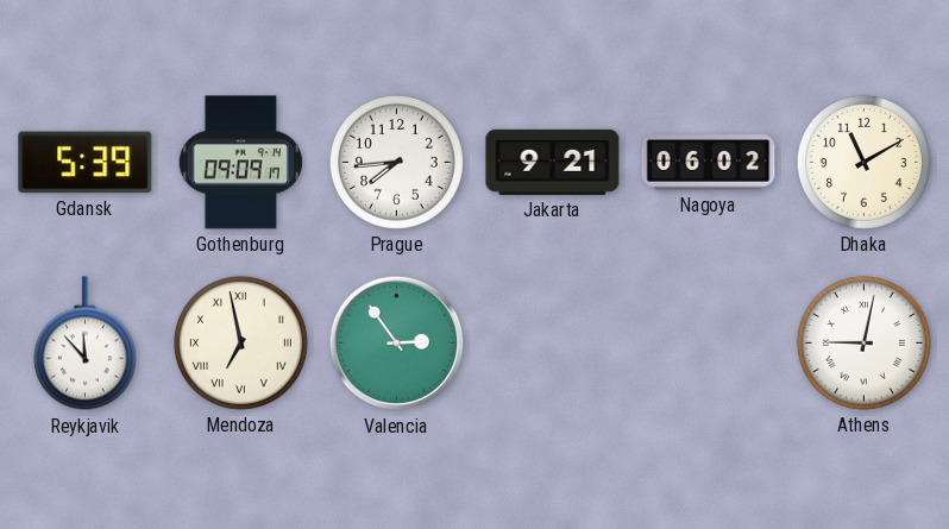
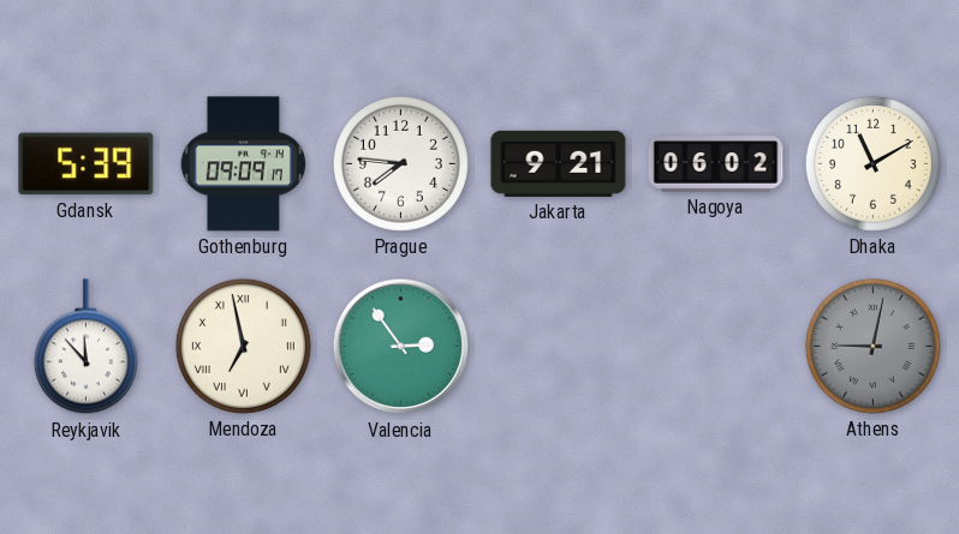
Prague: 7:44 -> 7:46 (400, 163)
Athens dial: white -> grey (872, 346)
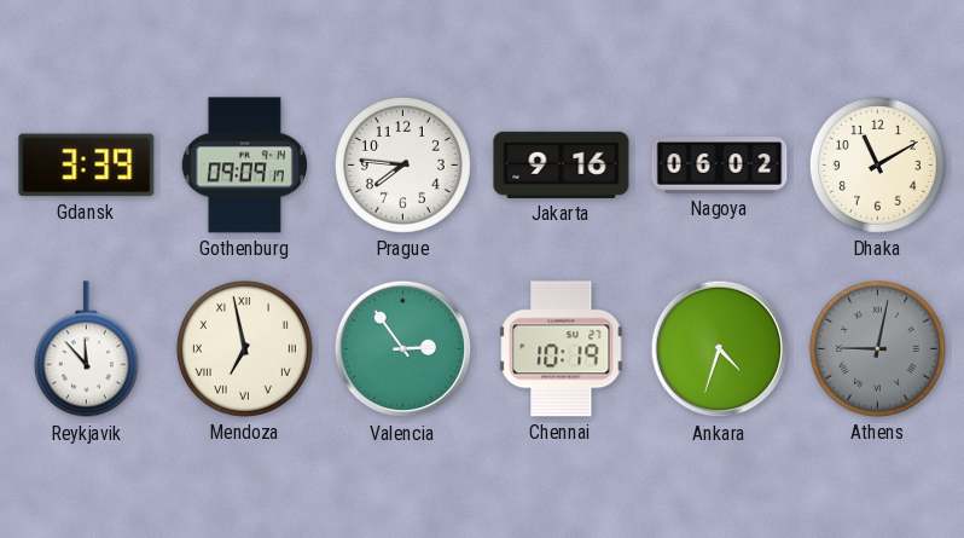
Gdansk: 5:39 -> 3:39 (87, 166)
Jakarta: 9:21 -> 9:16 (562, 164)
Chennai: none -> 10:19 (562, 349)
Ankara: none -> 4:33 (720, 349)
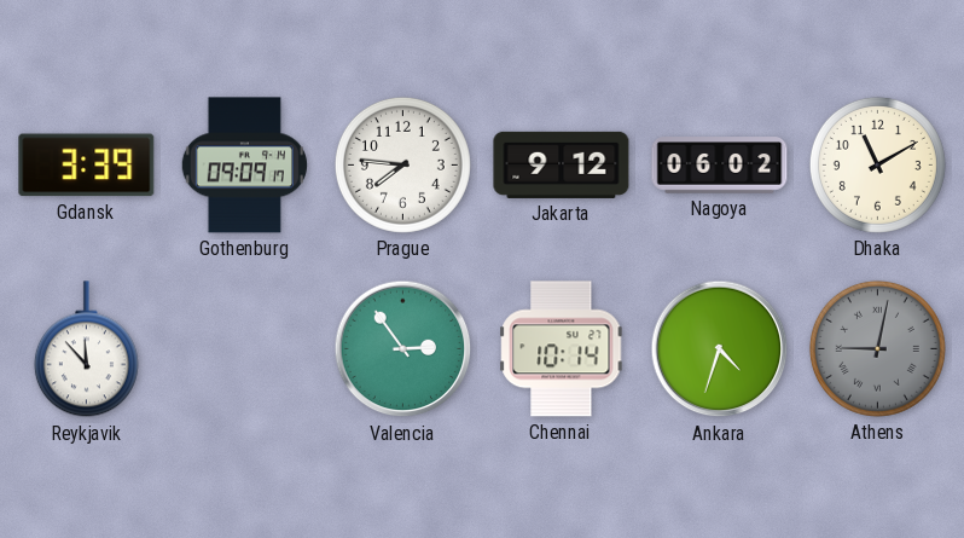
Jakarta: 9:16 -> 9:12 (562, 164)
Mendoza: 6:58 -> none (244, 348)
Chennai: 10:19 -> 10:14 (562, 349)
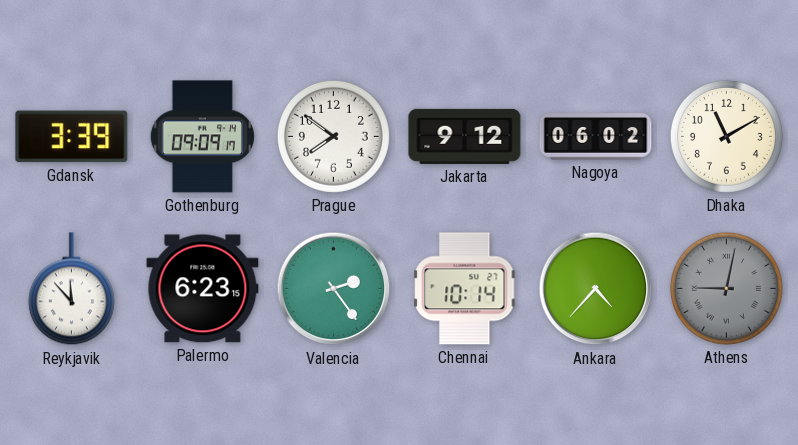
Prague: 7:46 -> 7:51 (333, 136)
Palermo: none -> 6:23 (203, 289)
Valencia: 2:54 -> 2:24 (334, 289)
Ankara: 4:33 -> 4:37 (596, 289)
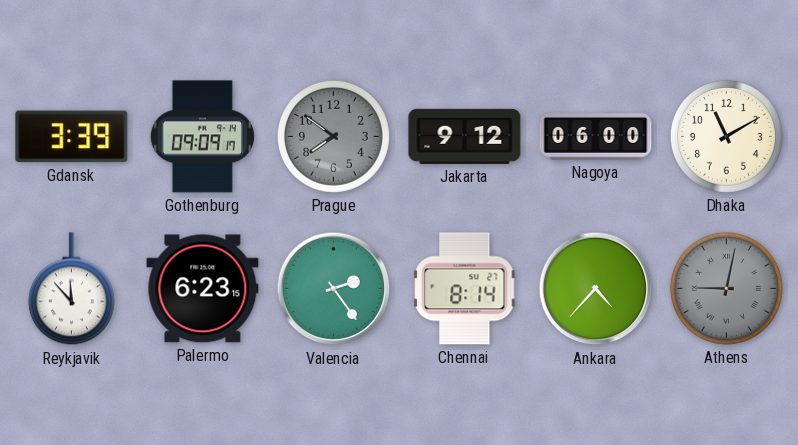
Prague dial: white -> grey (333, 136)
Nagoya: 06:02 -> 06:00 (596, 137)
Chennai: 10:14 -> 8:14 (465, 289)
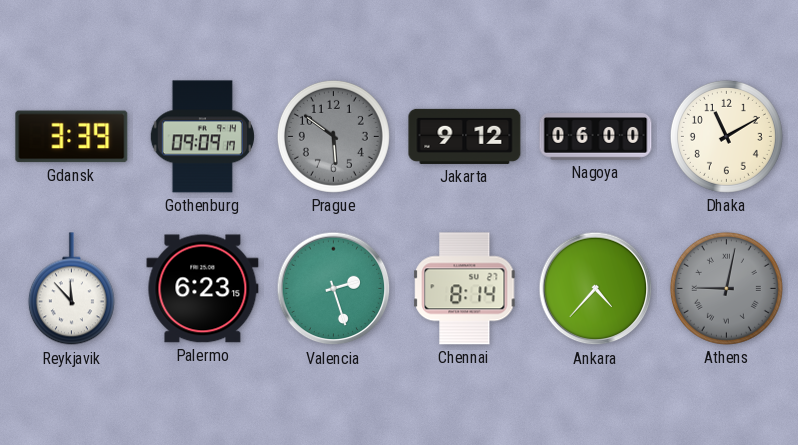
Prague: 7:51 -> 5:51 (333, 136)
Valencia: 2:24 -> 2:27 (334, 289)
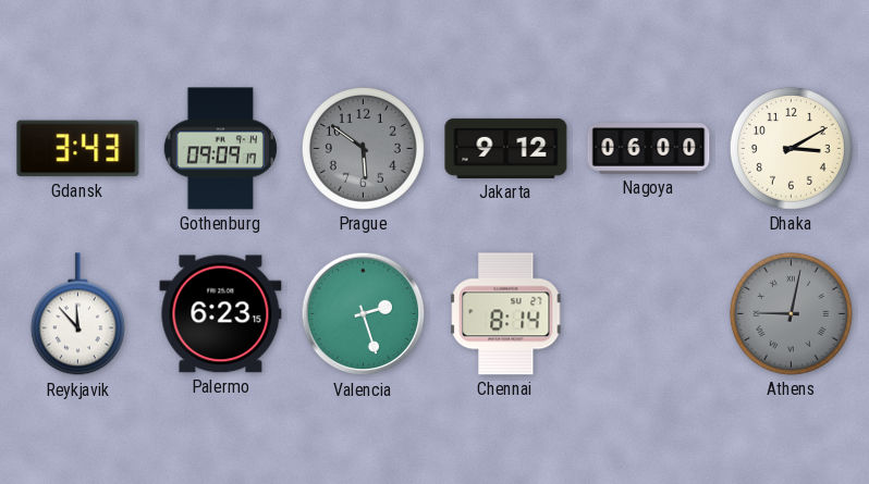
Gdansk: 3:39 -> 3:43 (78, 149)
Dhaka: 11:10 -> 3:10 (791, 148)
Ankara: 4:37 -> none (596, 289)
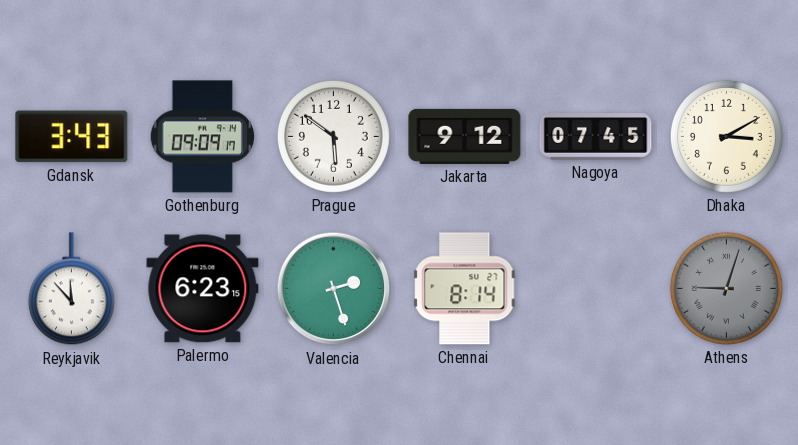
Prague dial: grey -> white (333, 136)
Nagoya: 06:00 -> 07:45 (596, 137)
Athens: 9:02 -> 9:03 (726, 288)
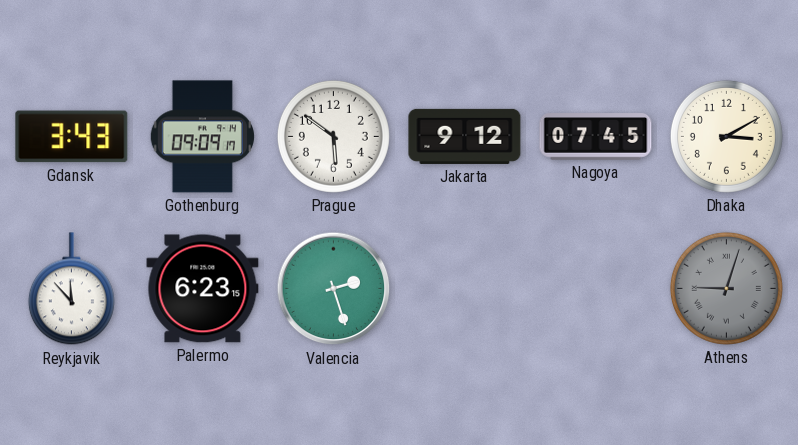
Chennai: 8:14 -> none (465, 289)
